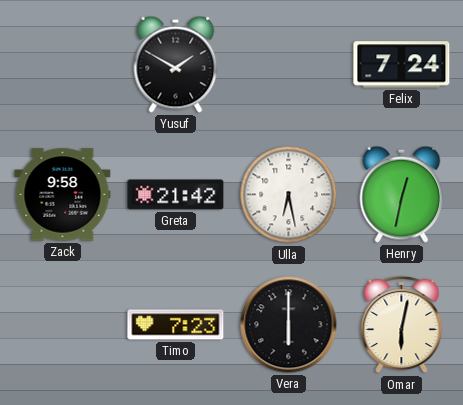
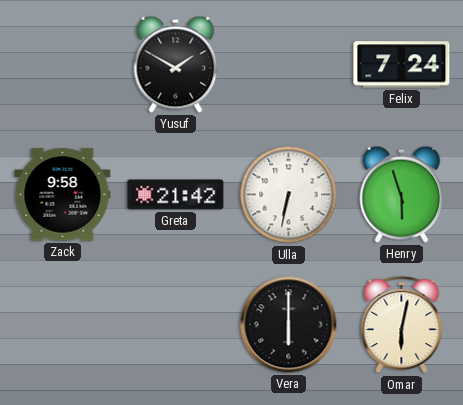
Ulla: 6:28 -> 6:32 (289, 195)
Henry: 12:32 -> 5:57 (402, 194)
Timo: 7:23 -> none (176, 325)
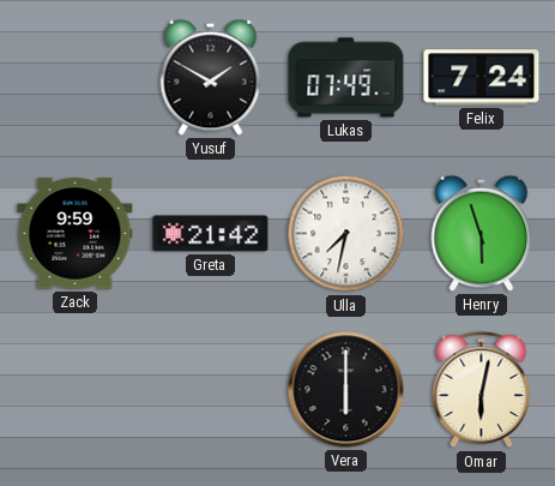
Lukas: none -> 07:49 (346, 78)
Zack: 9:58 -> 9:59 (76, 234)
Ulla: 6:32 -> 7:32 (346, 234)
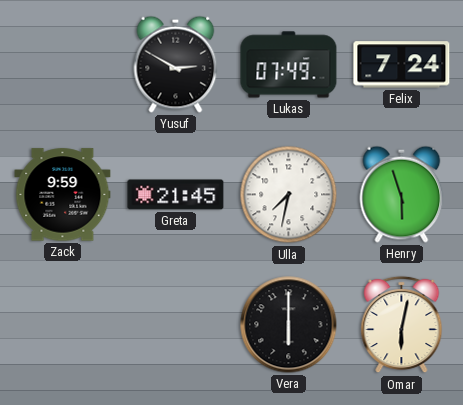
Yusuf: 1:50 -> 2:50 (176, 64)
Greta: 21:42 -> 21:45 (176, 195)
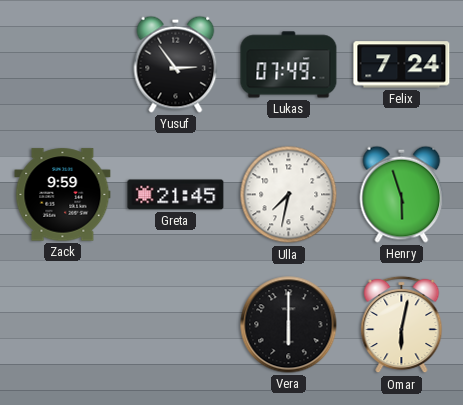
Yusuf: 2:50 -> 2:54 (176, 64)
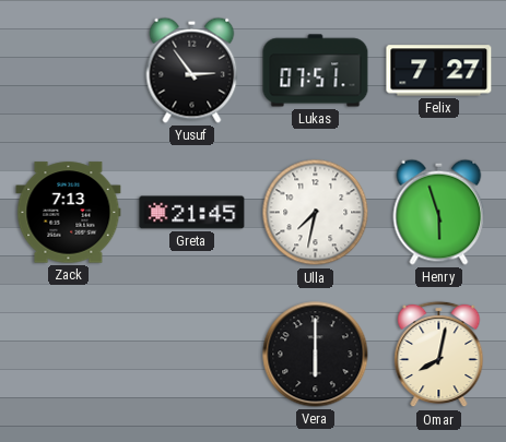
Lukas: 07:49 -> 07:51 (316, 71)
Felix: 7:24 -> 7:27 (439, 71)
Zack: 9:59 -> 7:13 (69, 213)
Omar: 6:02 -> 8:02 (439, 355)
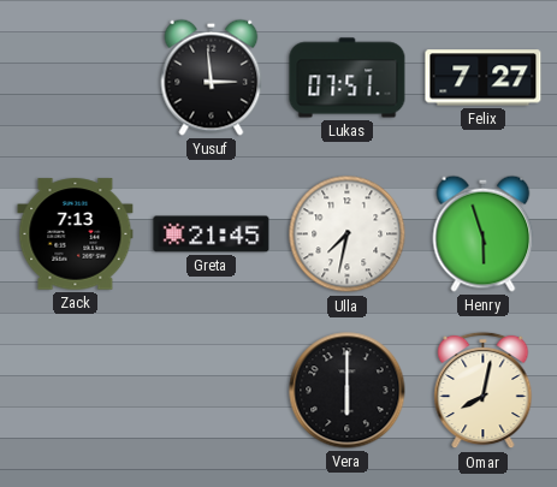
Yusuf: 2:54 -> 2:59 (212, 77)
